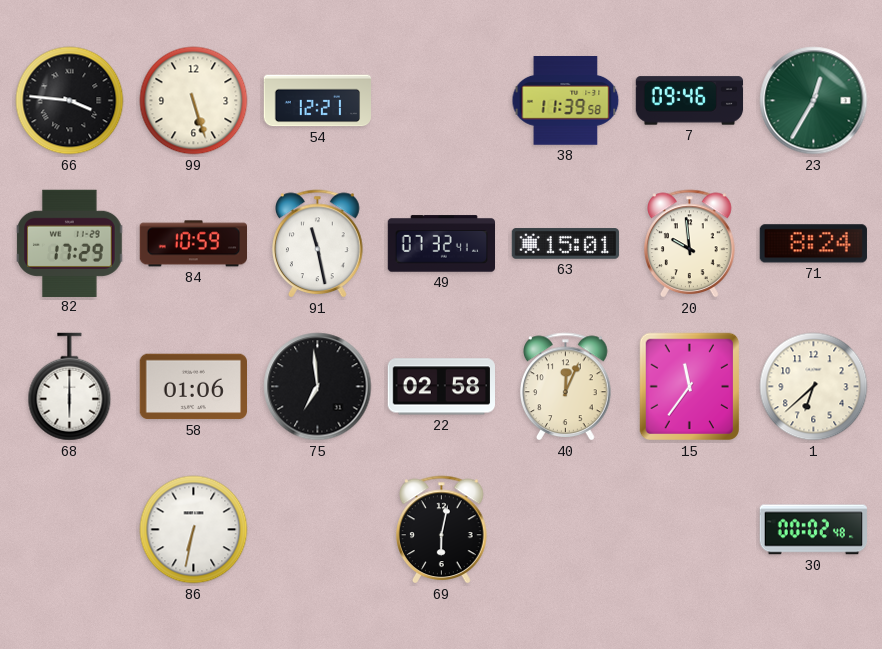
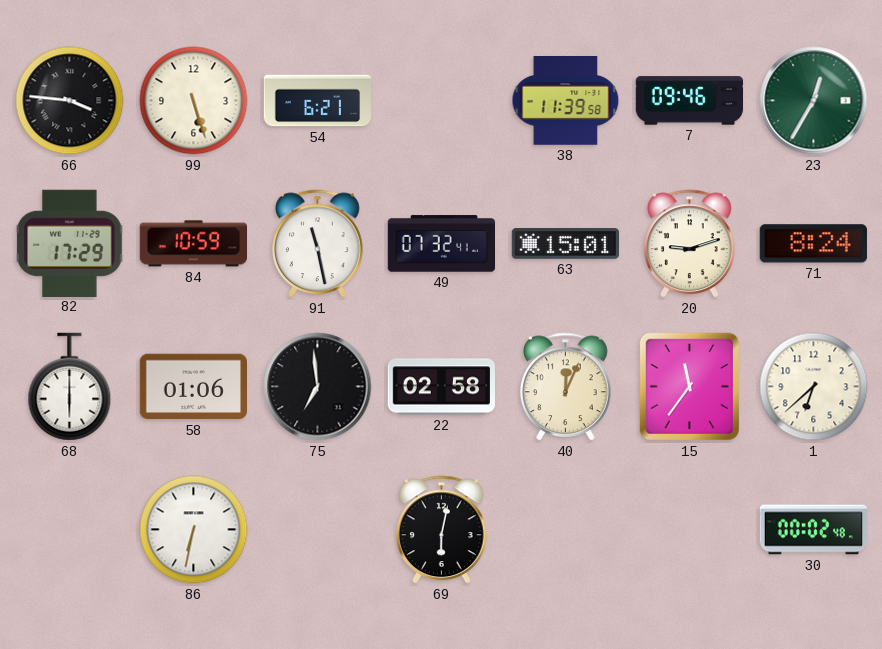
54: 12:21 -> 6:21 (318, 101)
20: 9:59 -> 9:12 (690, 244)
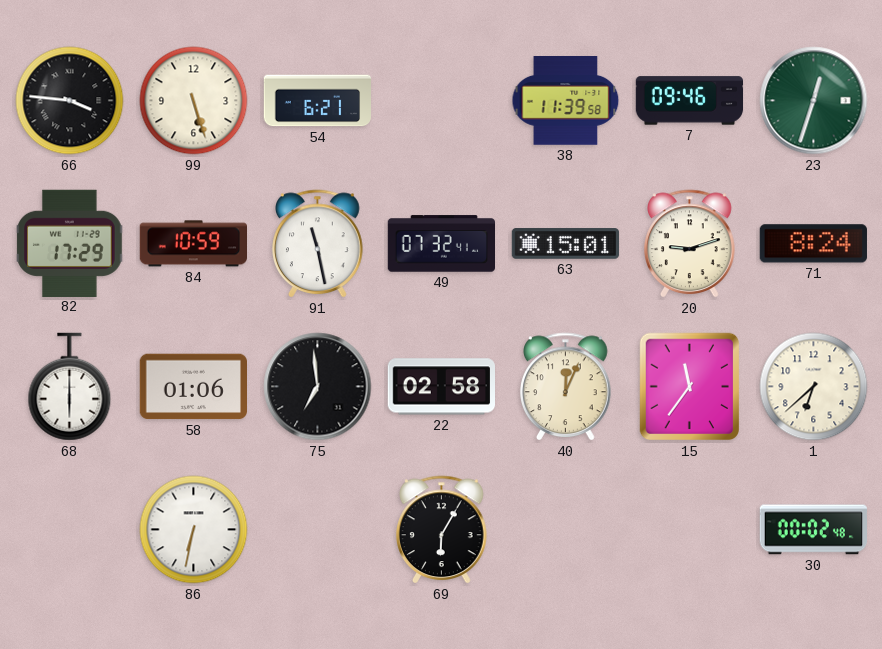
23: 12:35 -> 12:33 (814, 101)
69: 6:02 -> 6:05 (442, 530)
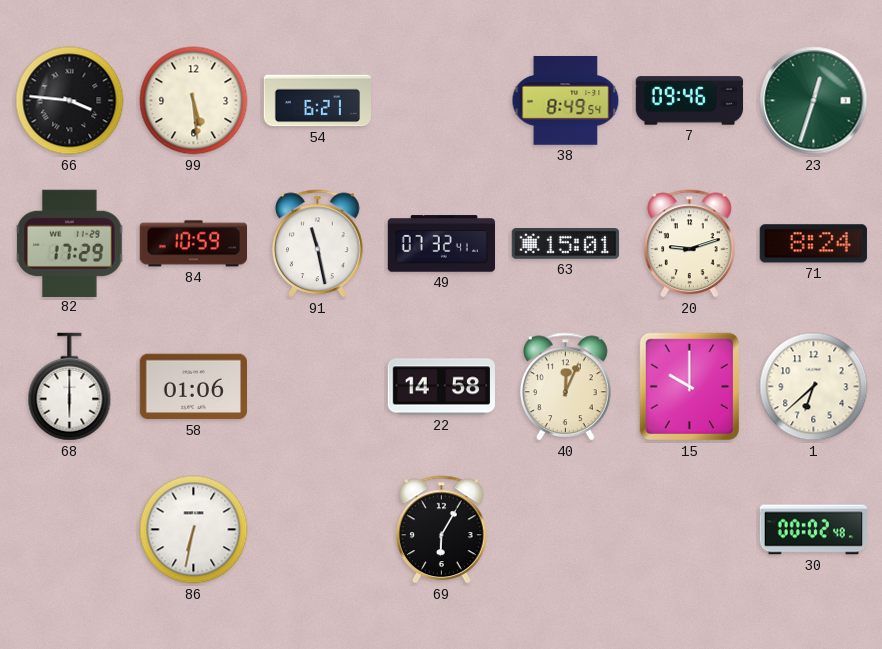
99: 5:27 -> 5:29 (194, 101)
38: 11:39 -> 8:49 (566, 101)
75: 6:59 -> none (318, 387)
22: 02:58 -> 14:58 (441, 387)
15: 11:36 -> 10:00 (689, 387)
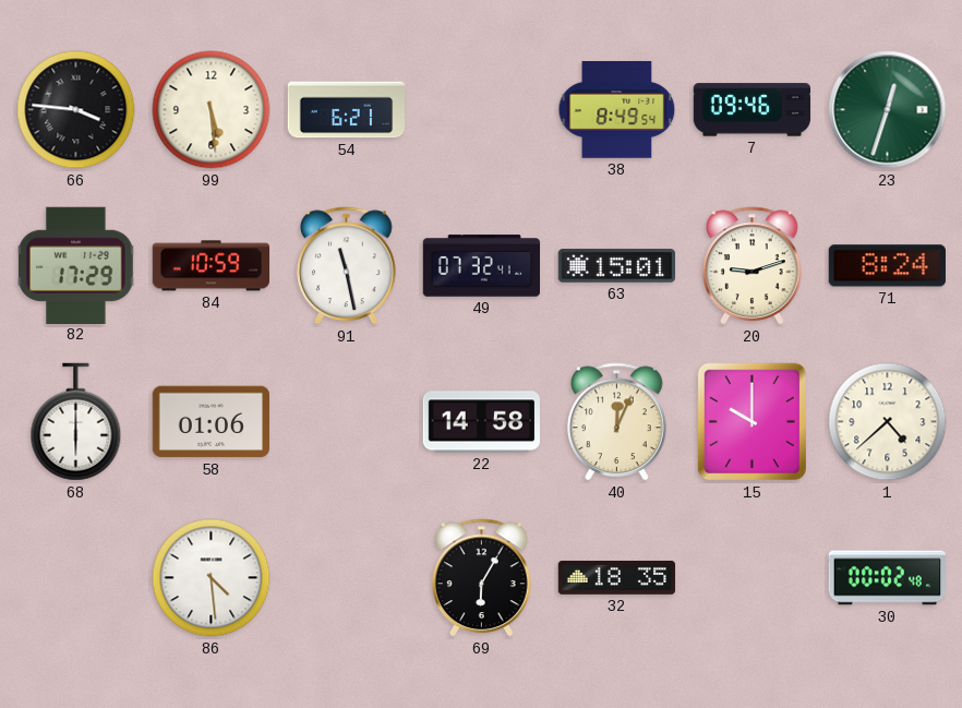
1: 6:38 -> 4:38 (888, 422)
86: 6:32 -> 4:29 (212, 578)
32: none -> 18:35 (617, 578)
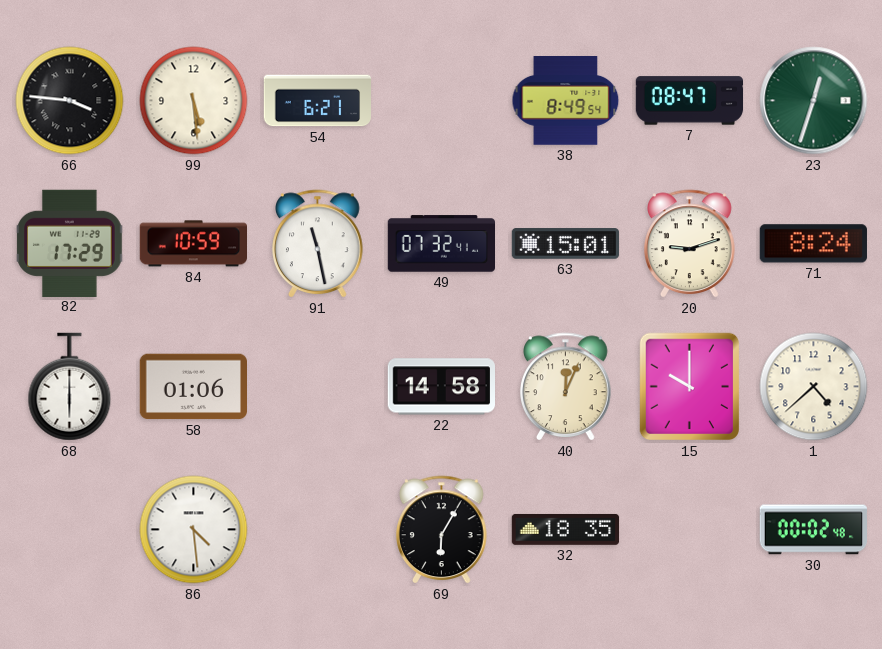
7: 09:46 -> 08:47 (690, 101)
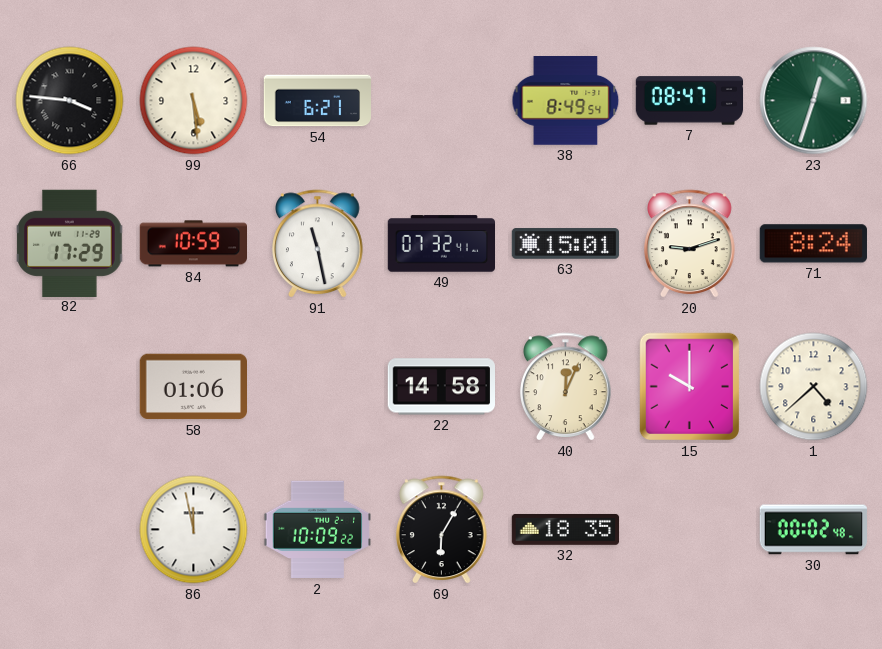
68: 6:00 -> none (70, 387)
86: 4:29 -> 11:58 (194, 530)
2: none -> 10:09 (317, 530)
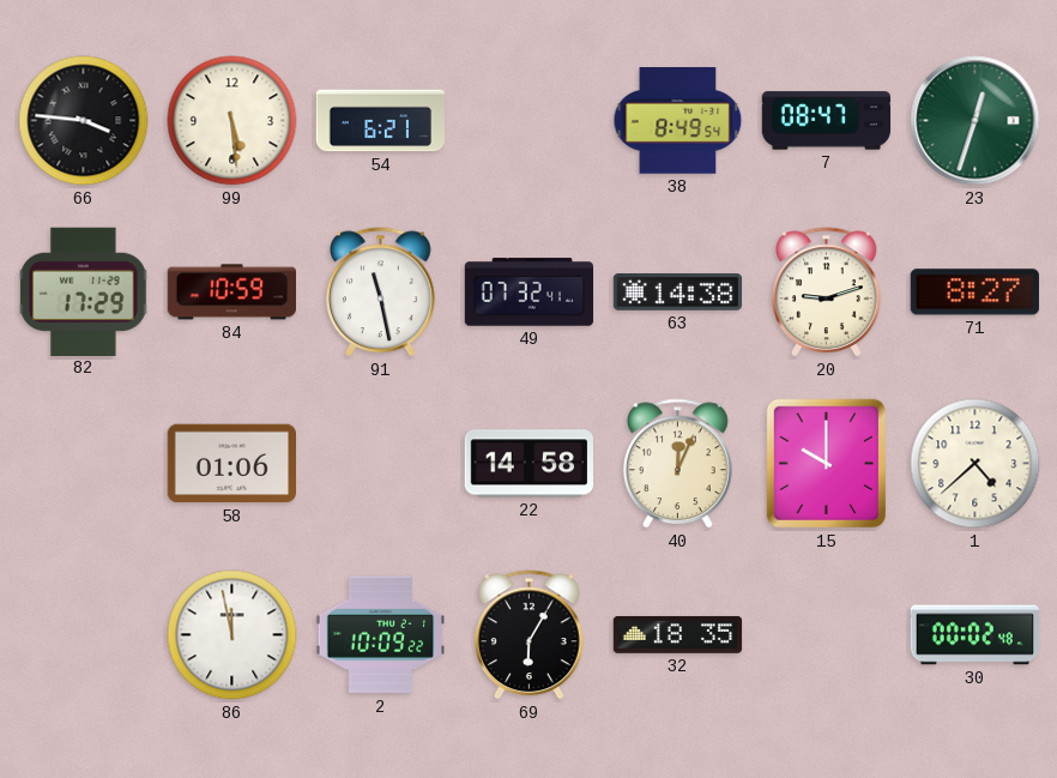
63: 15:01 -> 14:38 (678, 292)
71: 8:24 -> 8:27 (974, 292)
